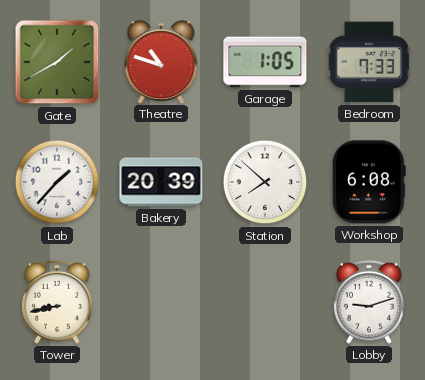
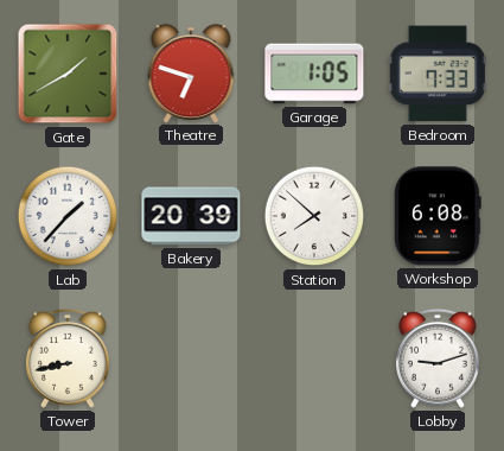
Theatre: 10:48 -> 6:48 (191, 74)
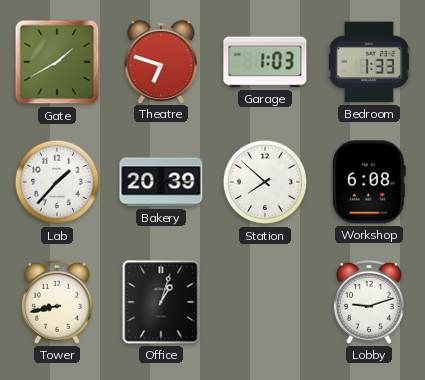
Garage: 1:05 -> 1:03 (265, 62)
Bedroom: 7:33 -> 1:33 (369, 62)
Office: none -> 1:03 (161, 302)
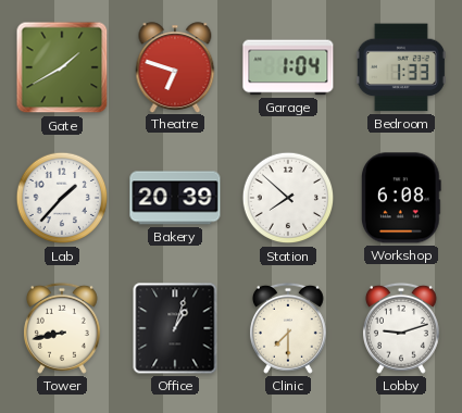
Garage: 1:03 -> 1:04 (288, 67)
Clinic: none -> 7:30 (288, 328)
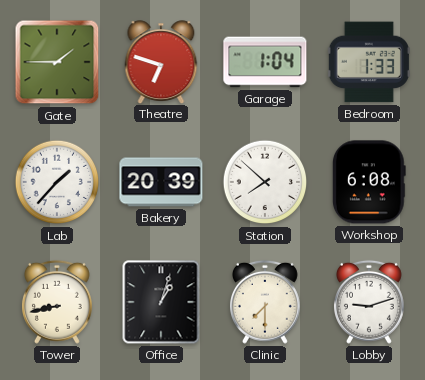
Gate: 1:40 -> 1:45 (57, 62)
